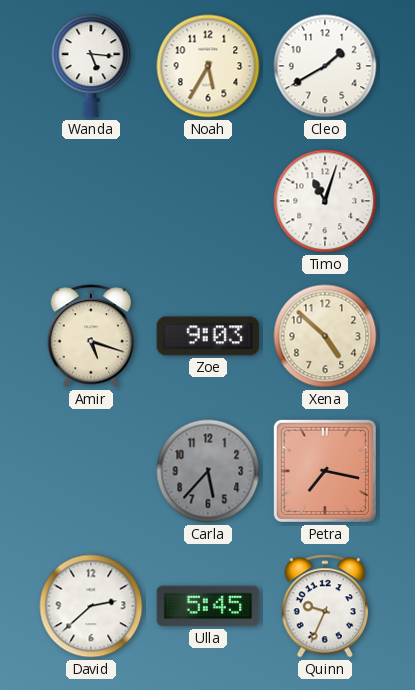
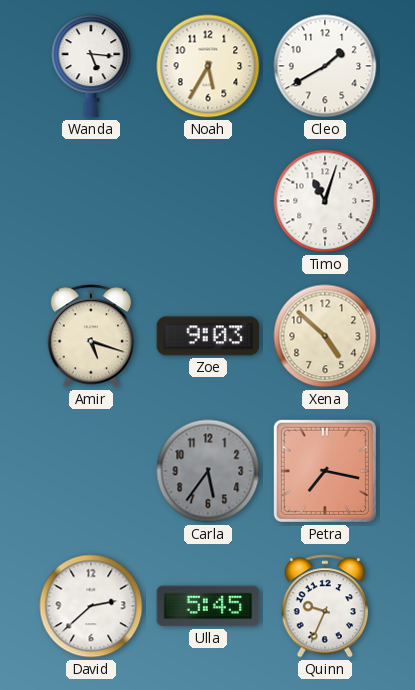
Carla: 5:37 -> 5:36 (208, 471)
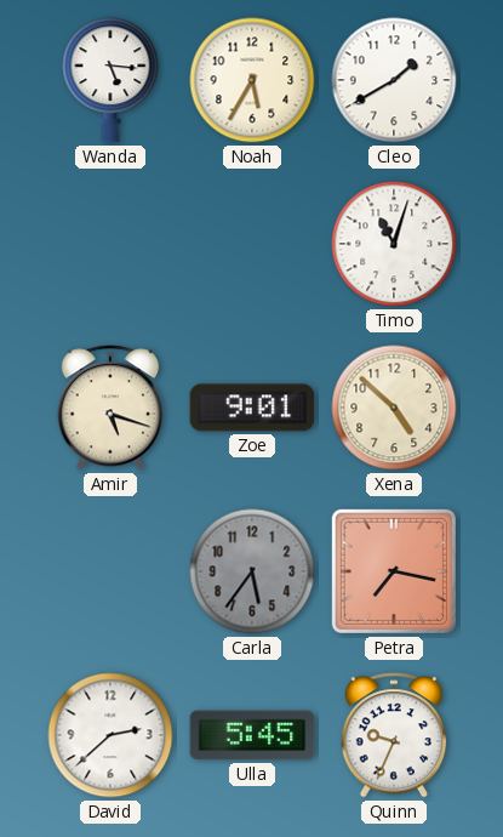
Zoe: 9:03 -> 9:01 (252, 408)
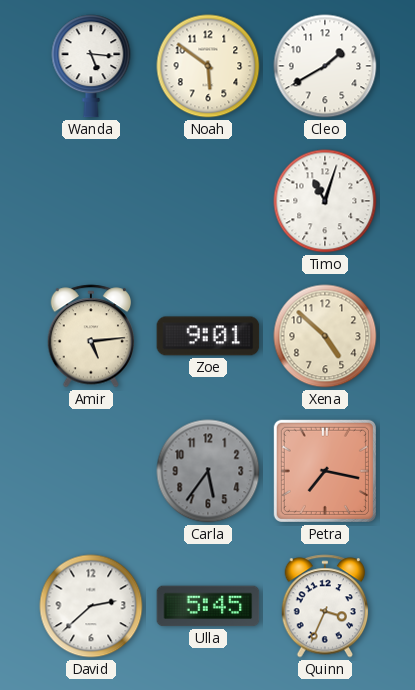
Noah: 5:35 -> 5:51 (208, 66)
Amir: 5:18 -> 5:14 (91, 336)
Quinn: 9:34 -> 3:34 (325, 606)
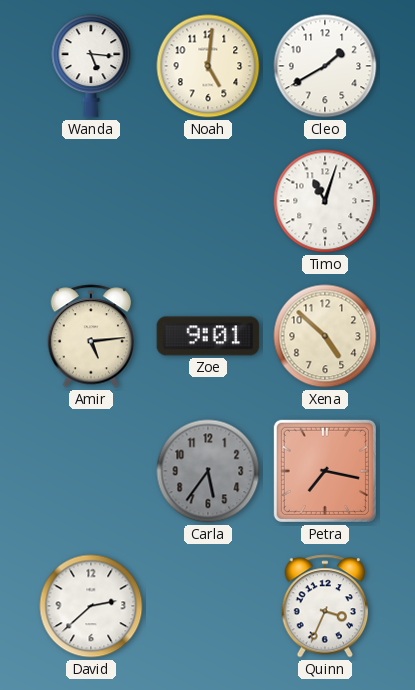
Noah: 5:51 -> 5:01 (208, 66)
Ulla: 5:45 -> none (208, 606)
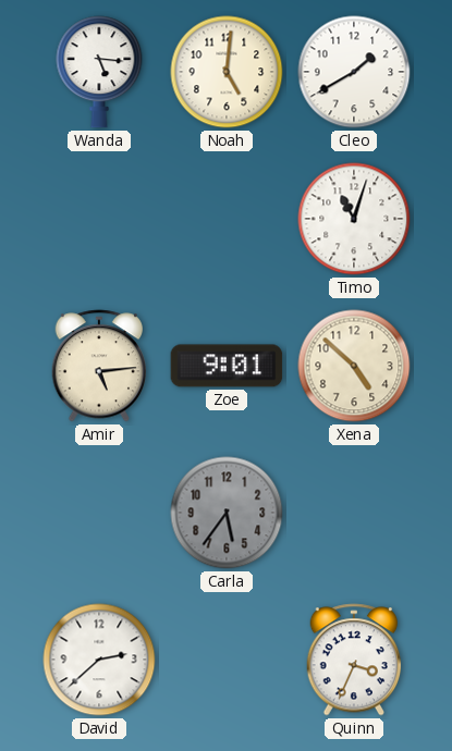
Petra: 7:17 -> none (325, 471)
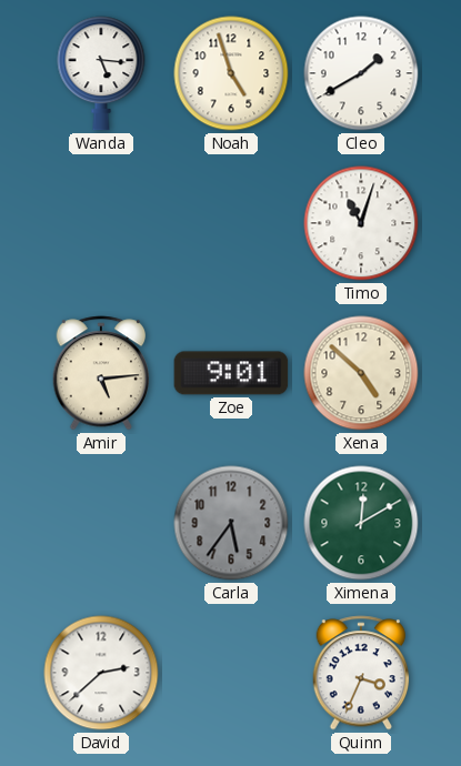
Noah: 5:01 -> 4:57 (231, 73)
Ximena: none -> 12:10 (361, 523)
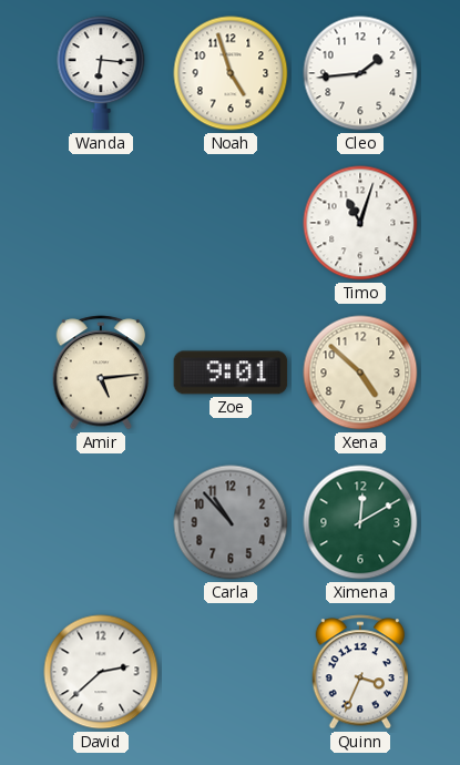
Wanda: 5:16 -> 6:16 (101, 73)
Cleo: 1:40 -> 1:44 (360, 73)
Carla: 5:36 -> 10:53 (231, 522)
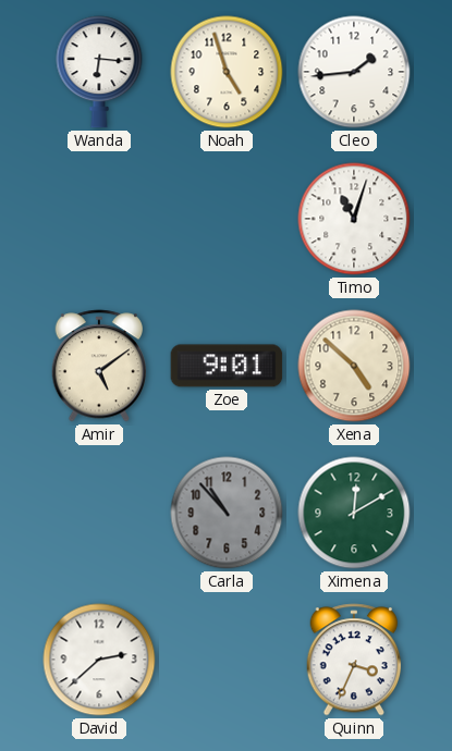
Amir: 5:14 -> 5:09 (99, 366)
